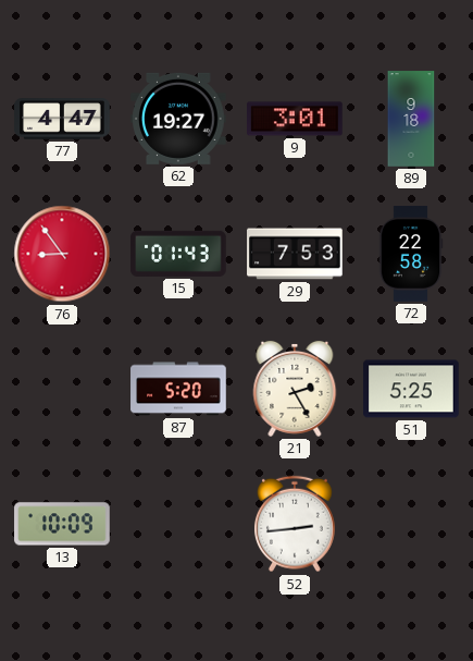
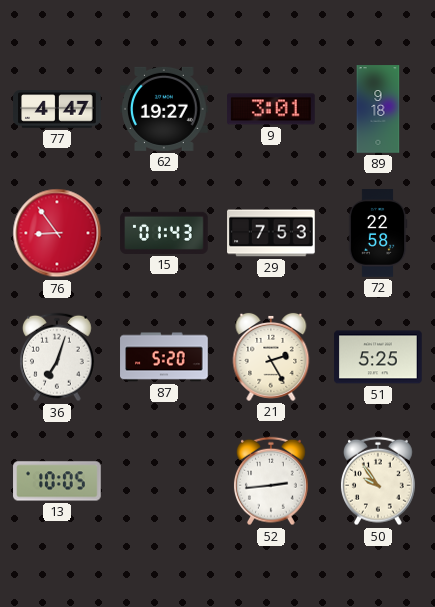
36: none -> 7:03 (57, 357)
13: 10:09 -> 10:05 (57, 481)
50: none -> 9:54 (378, 481)
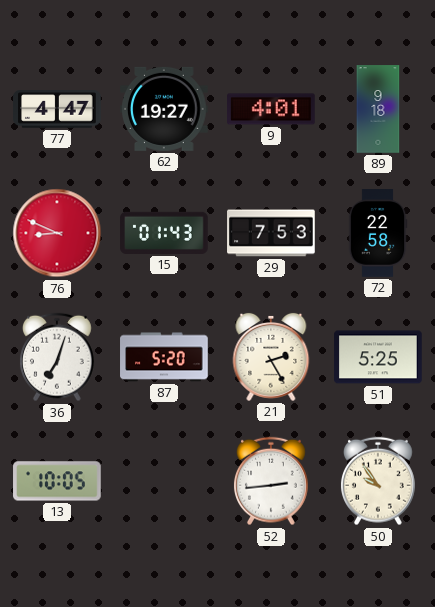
9: 3:01 -> 4:01 (271, 109)
76: 8:54 -> 8:49 (57, 233)
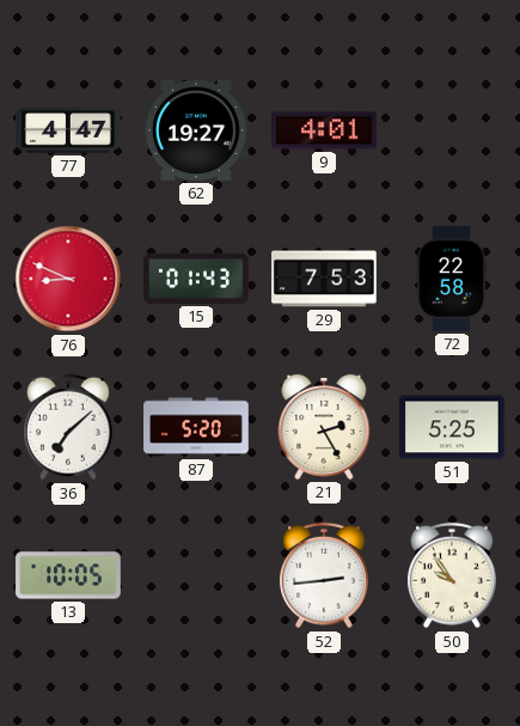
89: 9:18 -> none (378, 109)
36: 7:03 -> 7:08 (68, 427)
